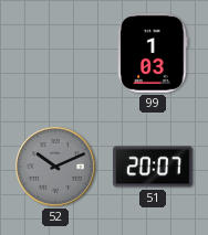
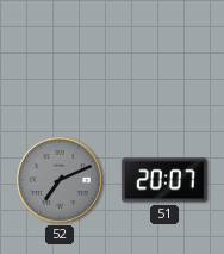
99: 1:03 -> none (153, 53)
52: 10:11 -> 7:11 (60, 180)
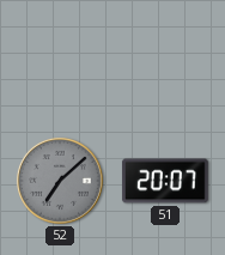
52: 7:11 -> 7:08 (60, 181)
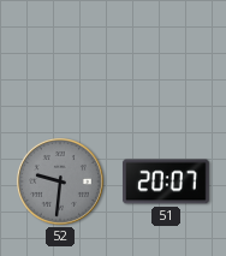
52: 7:08 -> 9:31 (60, 181)
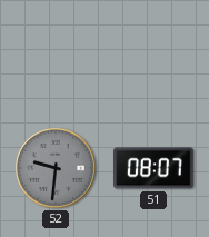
51: 20:07 -> 08:07 (153, 168)
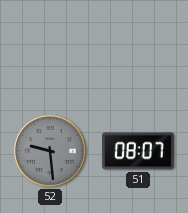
52: 9:31 -> 9:29 (50, 151)
